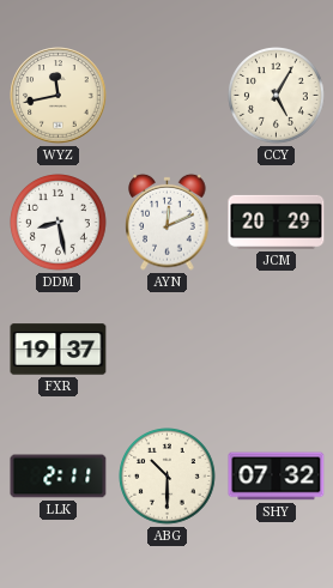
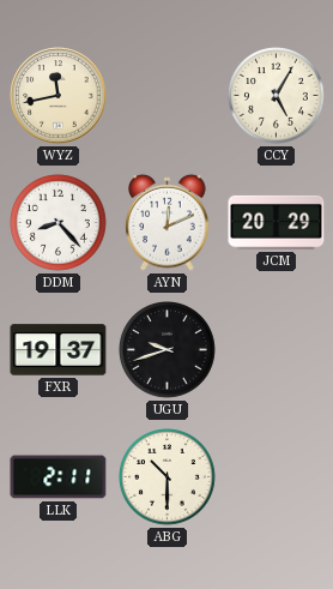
DDM: 8:28 -> 8:23 (59, 223)
UGU: none -> 9:42 (168, 350)
SHY: 07:32 -> none (277, 477)
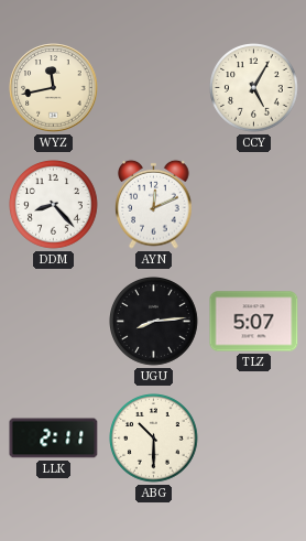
JCM: 20:29 -> none (277, 222)
FXR: 19:37 -> none (59, 350)
UGU: 9:42 -> 8:14 (154, 322)
TLZ: none -> 5:07 (254, 322)
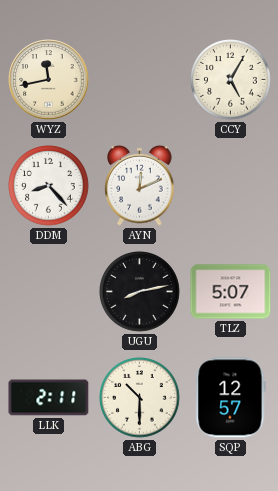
UGU: 8:14 -> 8:13 (140, 292)
SQP: none -> 12:57 (231, 398)
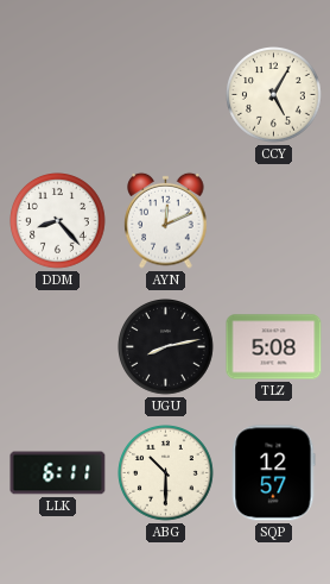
WYZ: 11:43 -> none (49, 80)
TLZ: 5:07 -> 5:08 (274, 347)
LLK: 2:11 -> 6:11 (58, 473)
